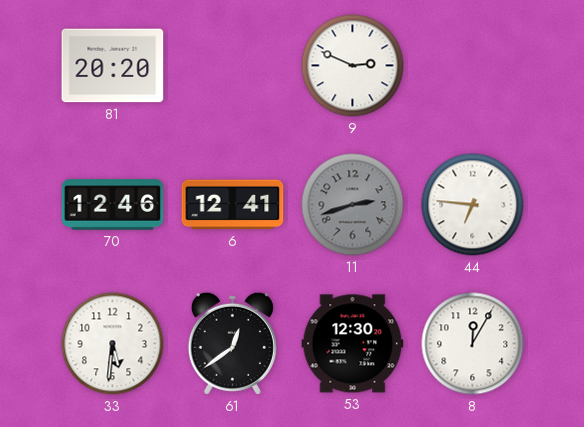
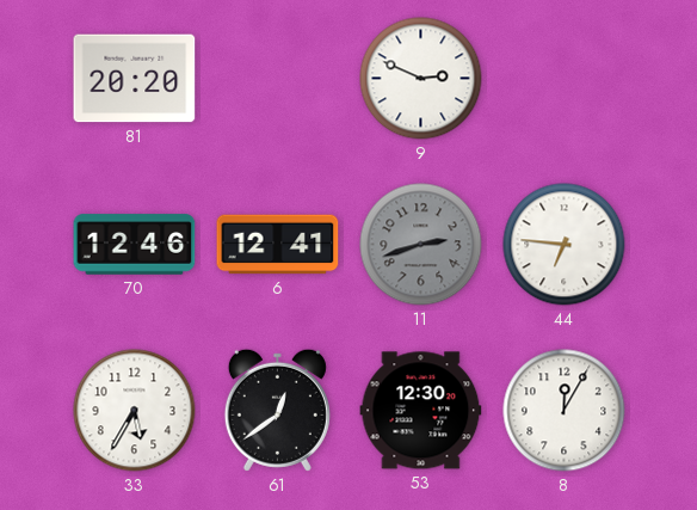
33: 5:31 -> 5:35 (135, 411)
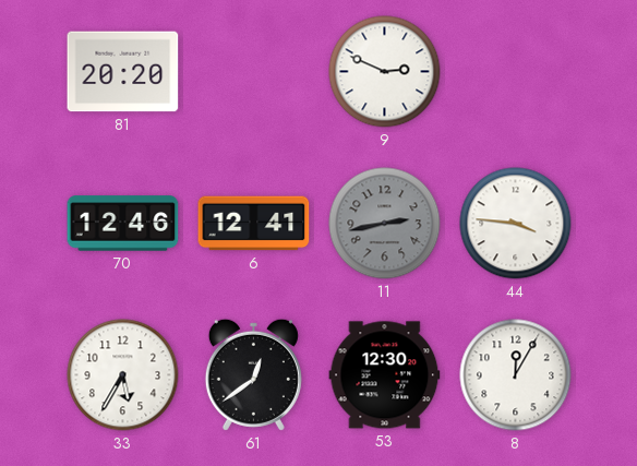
11: 2:42 -> 2:43 (385, 224)
44: 6:46 -> 3:46 (516, 224)
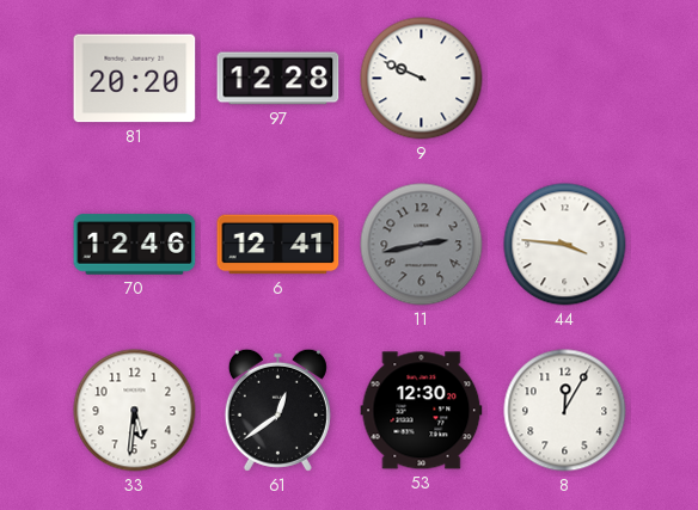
97: none -> 12:28 (278, 79)
9: 2:49 -> 9:49 (422, 79)
33: 5:35 -> 5:31 (135, 411)
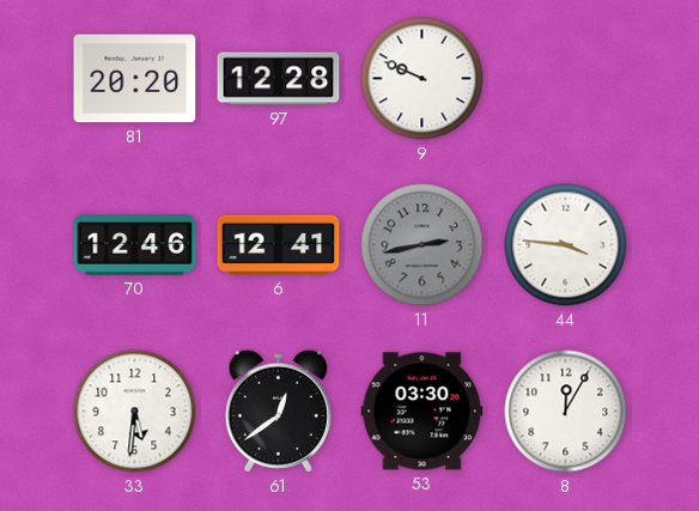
53: 12:30 -> 03:30 (423, 412)
